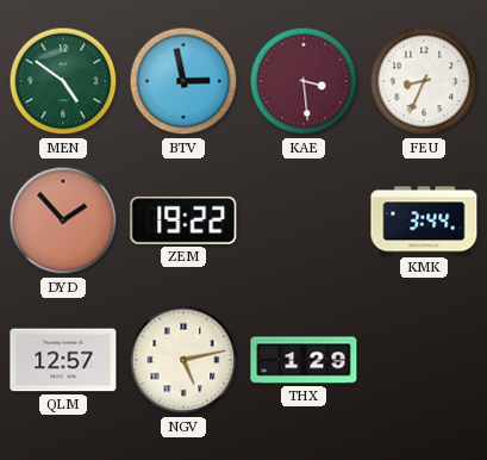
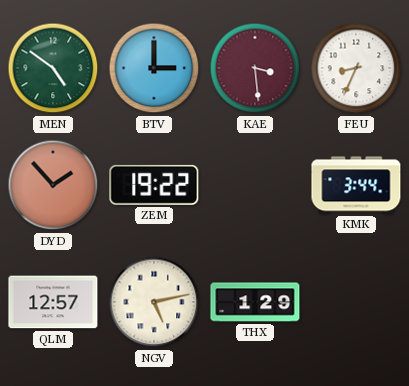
BTV: 2:58 -> 3:00 (154, 68)
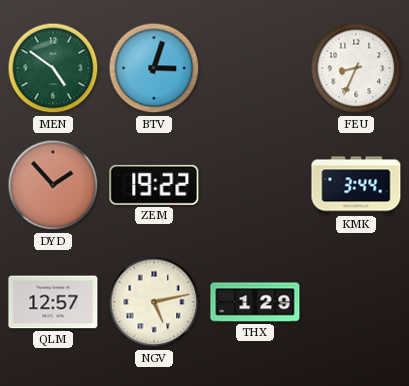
BTV: 3:00 -> 3:03 (154, 68)
KAE: 3:29 -> none (255, 68)
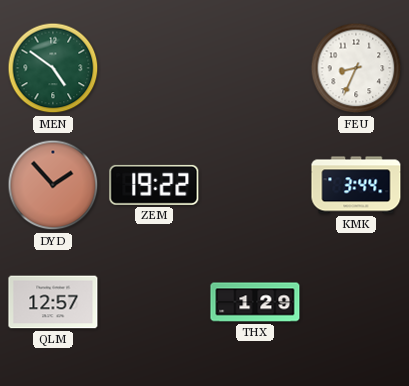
BTV: 3:03 -> none (154, 68)
NGV: 5:13 -> none (154, 302)
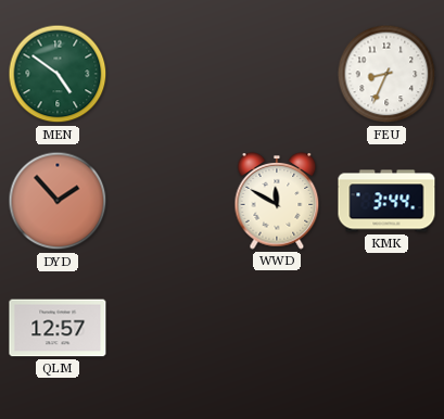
ZEM: 19:22 -> none (154, 185)
WWD: none -> 11:50 (277, 201)
THX: 1:29 -> none (255, 302)
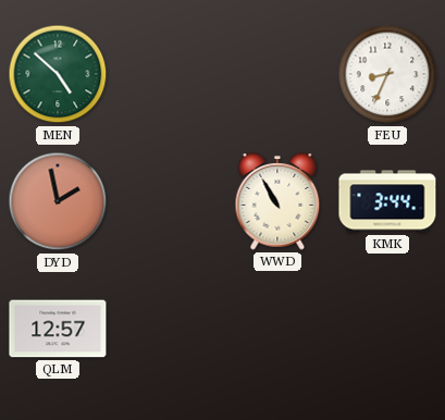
MEN: 4:51 -> 4:52 (58, 74)
DYD: 1:53 -> 1:58 (58, 201)
WWD: 11:50 -> 10:55 (277, 201)
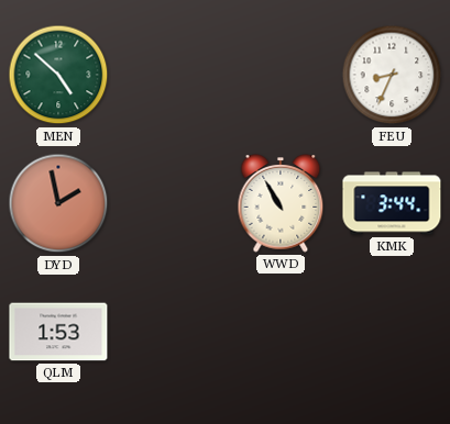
QLM: 12:57 -> 1:53 (58, 332)
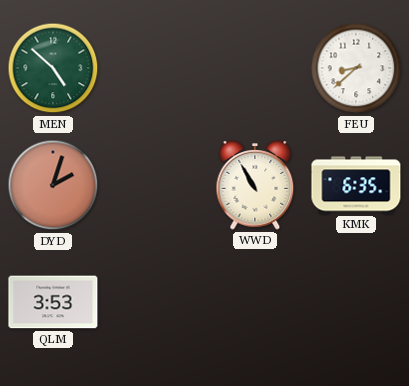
FEU: 8:34 -> 8:38 (356, 68)
DYD: 1:58 -> 2:03 (53, 185)
KMK: 3:44 -> 6:35 (356, 185)
QLM: 1:53 -> 3:53 (53, 302)
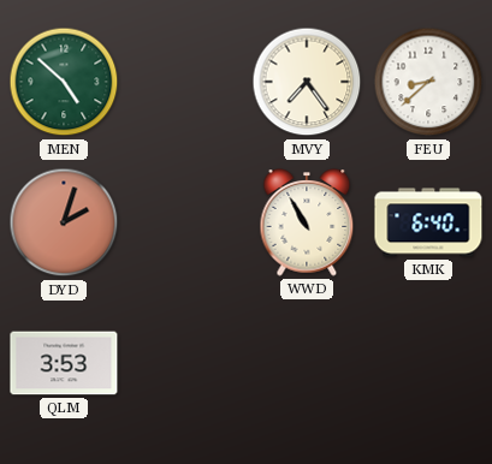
MVY: none -> 7:24 (307, 82)
KMK: 6:35 -> 6:40 (428, 222)
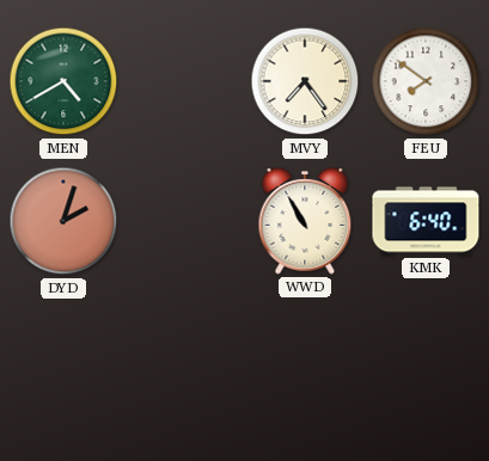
MEN: 4:52 -> 4:40 (63, 81)
FEU: 8:38 -> 7:51 (426, 81)
QLM: 3:53 -> none (64, 363)
